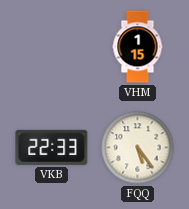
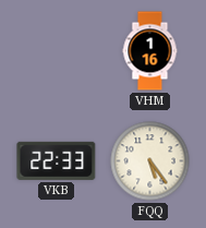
VHM: 1:15 -> 1:16 (150, 51)
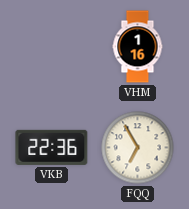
VKB: 22:33 -> 22:36 (52, 147)
FQQ: 5:24 -> 6:55 (138, 148)
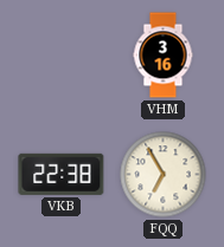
VHM: 1:16 -> 3:16 (164, 56)
VKB: 22:36 -> 22:38 (62, 174)
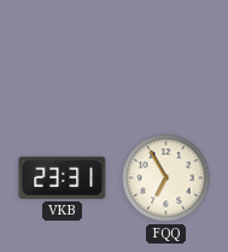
VHM: 3:16 -> none (164, 56)
VKB: 22:38 -> 23:31 (63, 177)
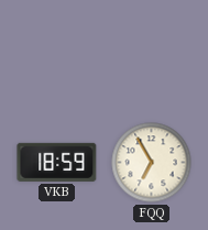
VKB: 23:31 -> 18:59 (57, 162)
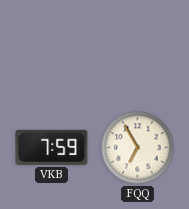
VKB: 18:59 -> 7:59 (52, 147)
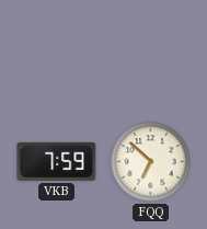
FQQ: 6:55 -> 6:52 (151, 162)
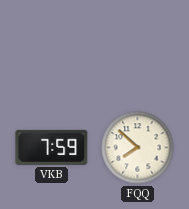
FQQ: 6:52 -> 7:52 (138, 148)
